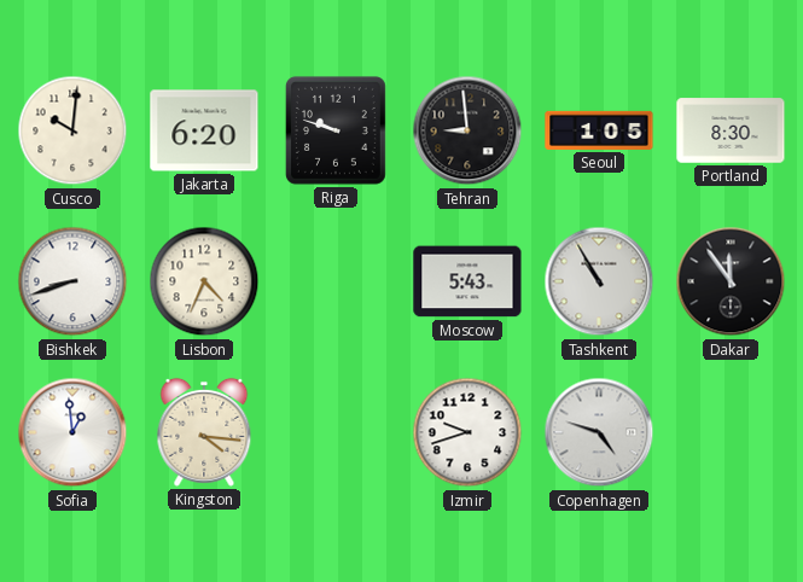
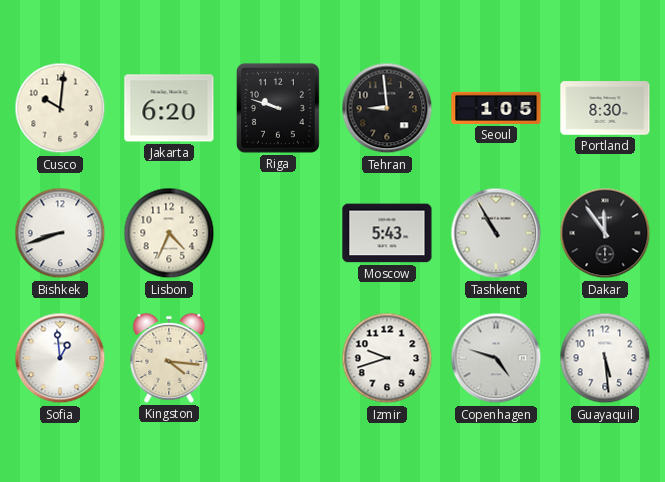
Guayaquil: none -> 5:29 (605, 358)
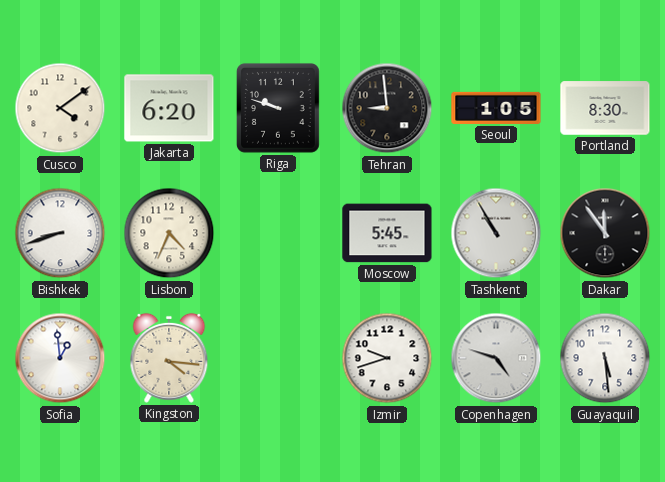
Cusco: 10:01 -> 4:09 (60, 108)
Moscow: 5:43 -> 5:45 (387, 233)
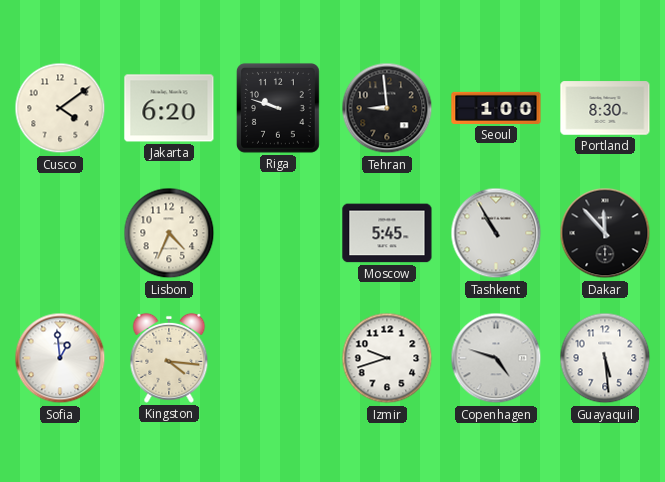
Seoul: 1:05 -> 1:00 (496, 108)
Bishkek: 8:42 -> none (60, 233)
Dakar: 11:54 -> 11:53 (605, 233)
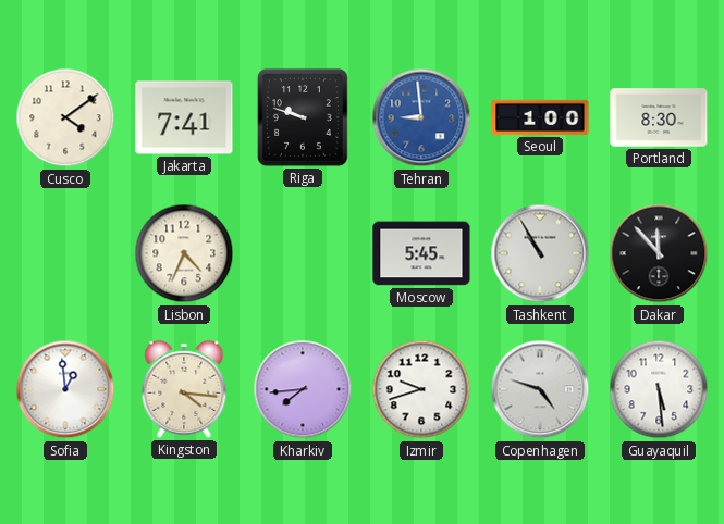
Jakarta: 6:20 -> 7:41 (184, 117)
Tehran dial: black -> blue (421, 117)
Kharkiv: none -> 7:44 (303, 389)
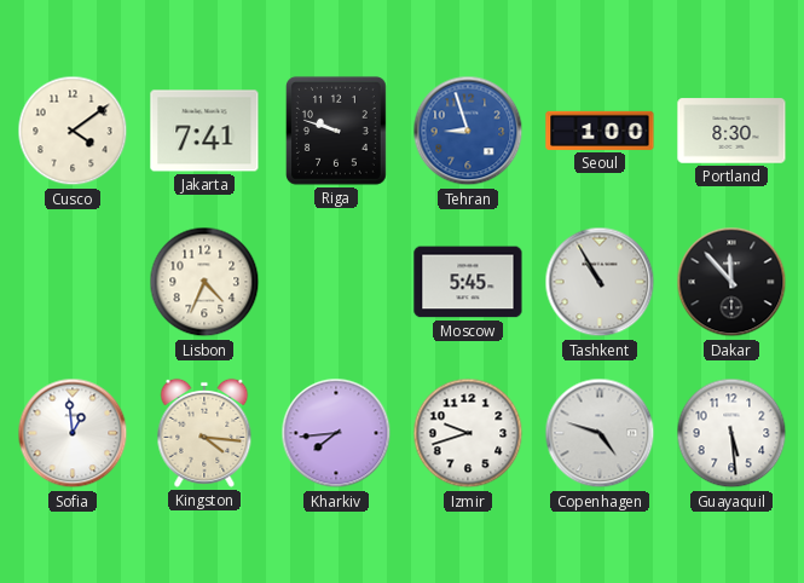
Tehran: 8:59 -> 8:57 (468, 131)
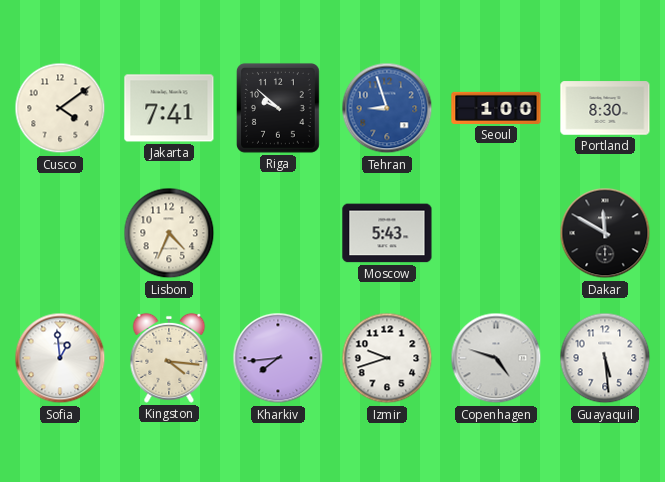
Riga: 9:48 -> 9:52 (278, 108)
Moscow: 5:45 -> 5:43 (387, 233)
Tashkent: 10:55 -> none (600, 282)
Dakar: 11:53 -> 11:50 (605, 233)
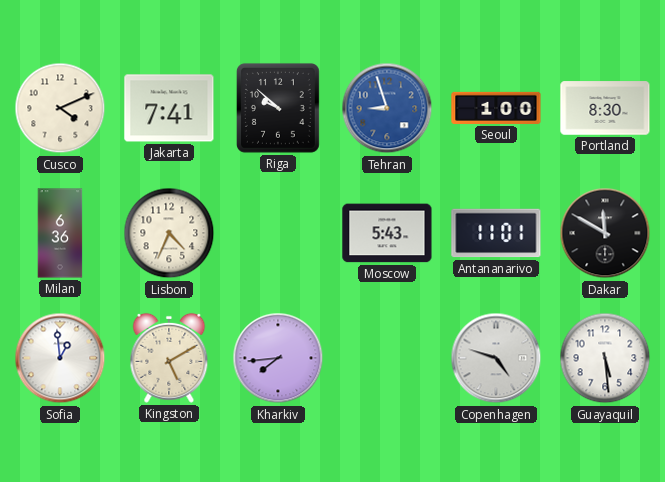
Cusco: 4:09 -> 4:11 (60, 108)
Milan: none -> 6:36 (60, 233)
Antananarivo: none -> 11:01 (496, 233)
Kingston: 4:16 -> 5:10 (169, 358)
Izmir: 9:42 -> none (387, 358)
